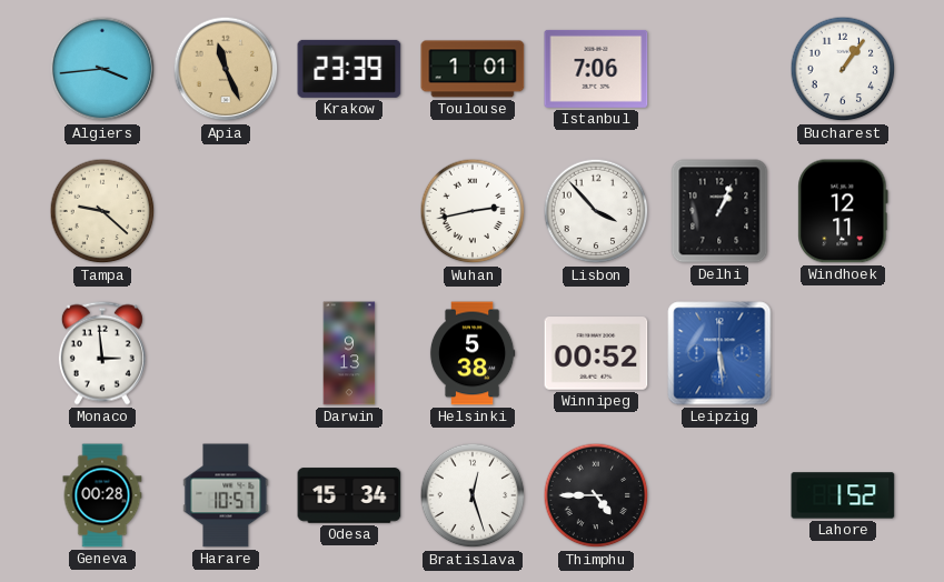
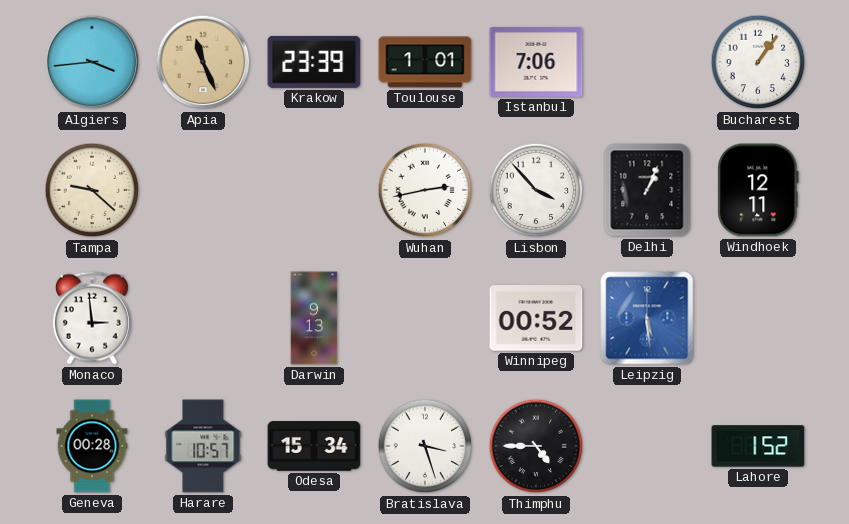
Helsinki: 5:38 -> none (473, 353)
Bratislava: 12:27 -> 3:27 (425, 446)
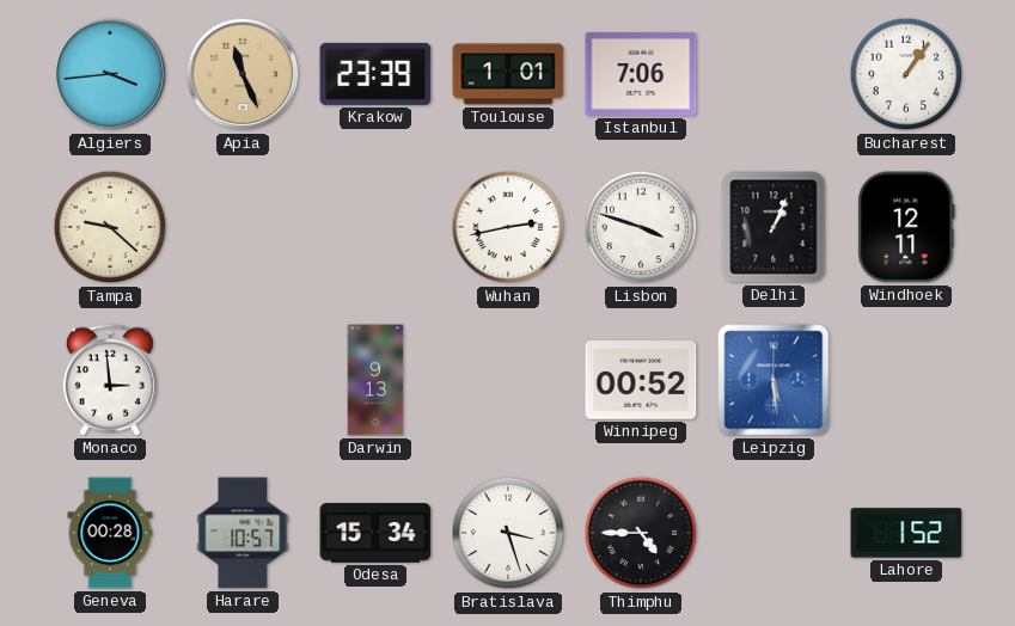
Lisbon: 3:53 -> 3:48 (641, 227)
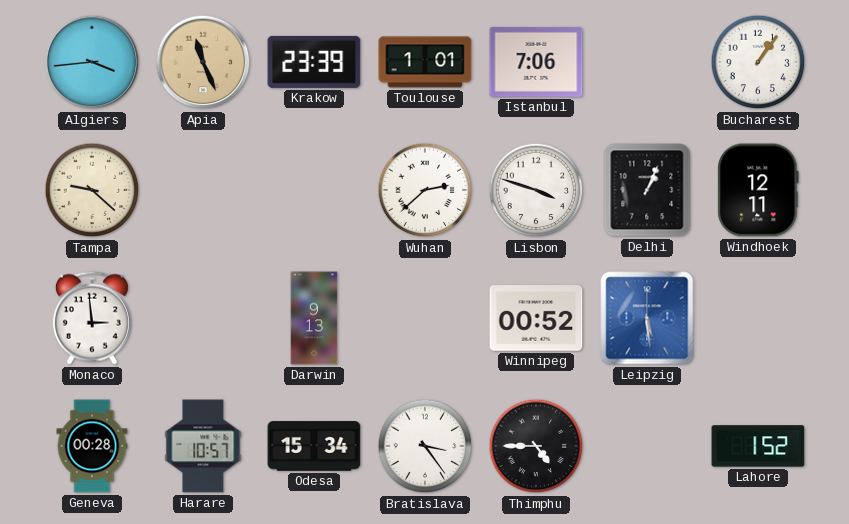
Wuhan: 2:43 -> 2:38 (425, 190)
Bratislava: 3:27 -> 3:24 (425, 446)
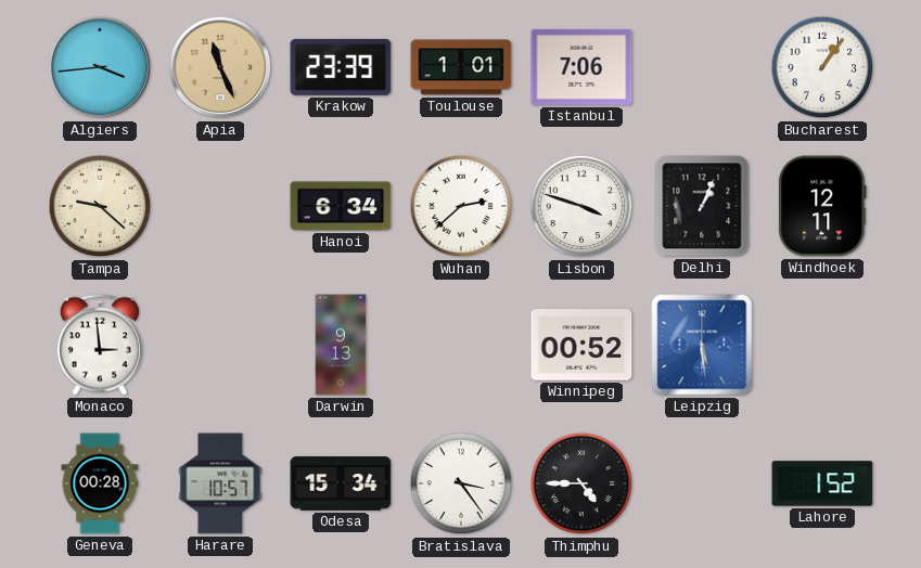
Hanoi: none -> 6:34 (341, 206)
